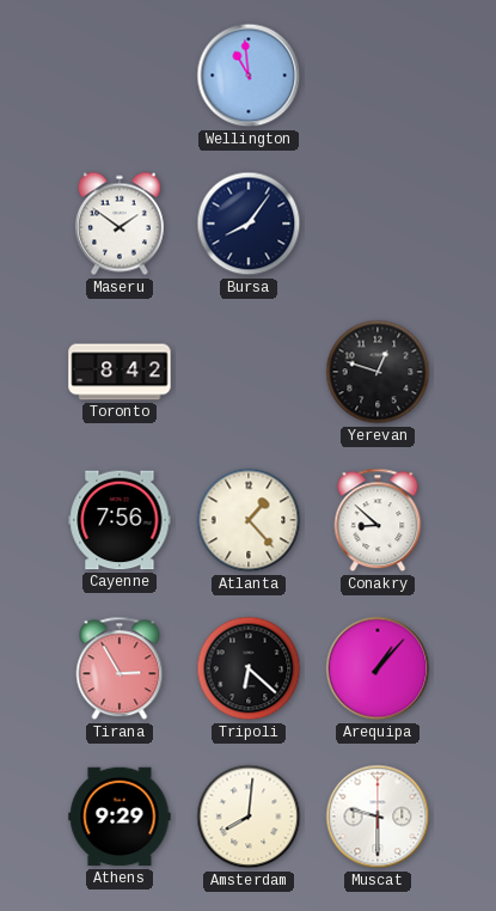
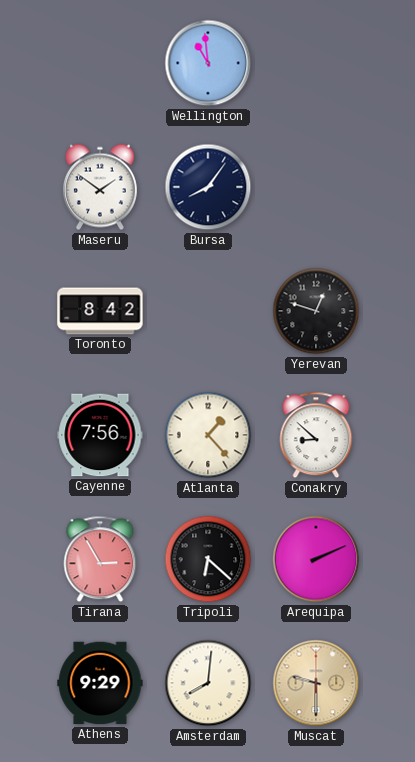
Arequipa: 1:07 -> 2:11 (316, 559)
Muscat dial: white -> champagne (316, 683)
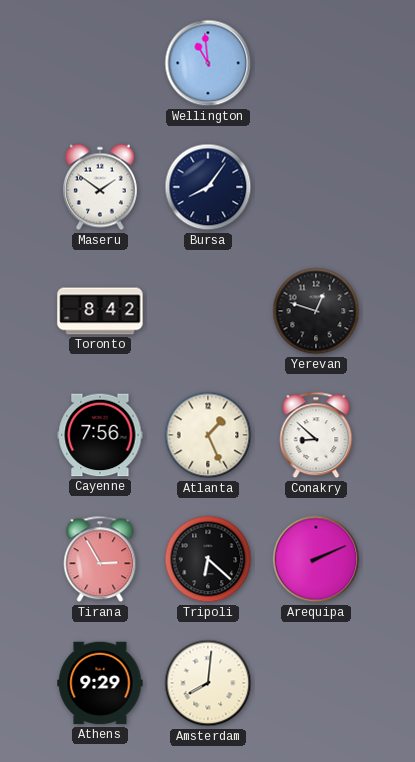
Atlanta: 1:23 -> 1:26 (208, 435)
Muscat: 9:30 -> none (316, 683)
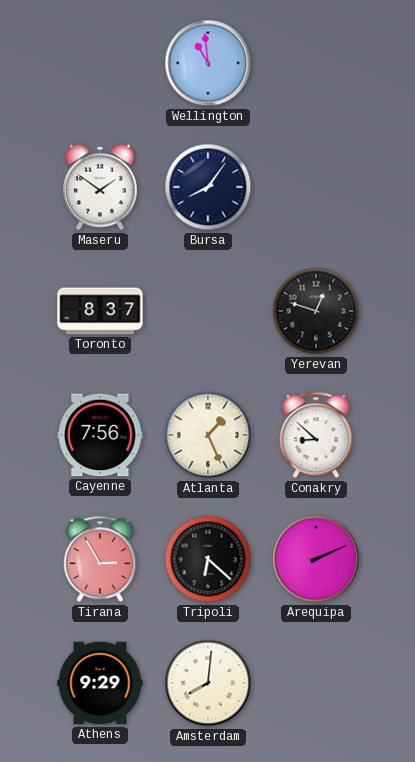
Toronto: 8:42 -> 8:37 (100, 311)
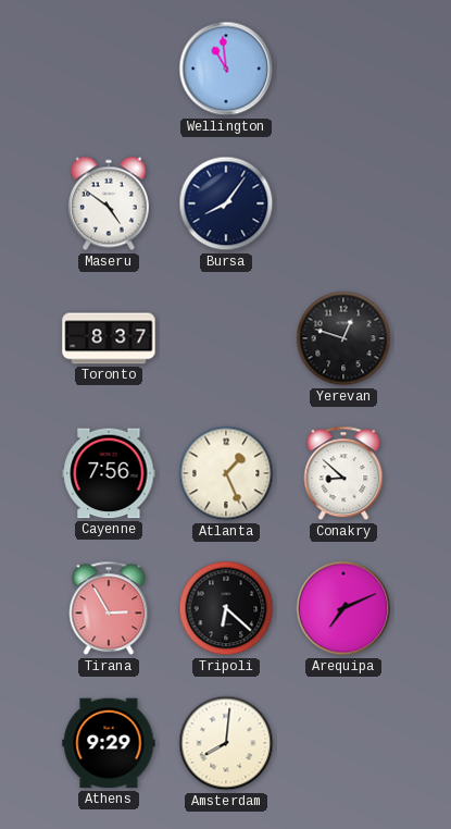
Maseru: 1:51 -> 4:51 (109, 203)
Arequipa: 2:11 -> 7:11 (343, 608)
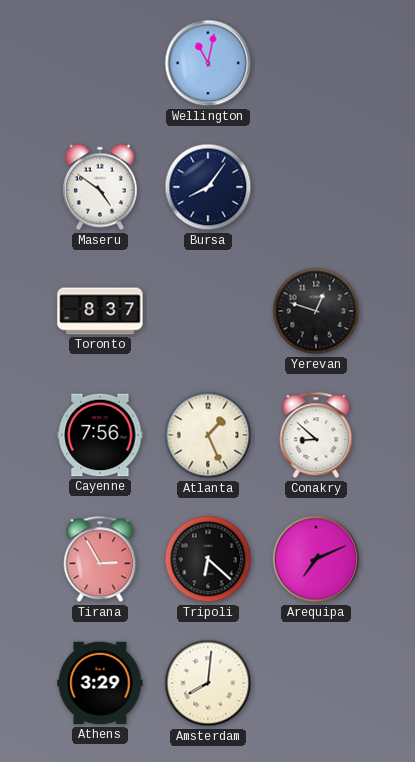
Wellington: 10:59 -> 11:02 (208, 63)
Athens: 9:29 -> 3:29 (100, 683)
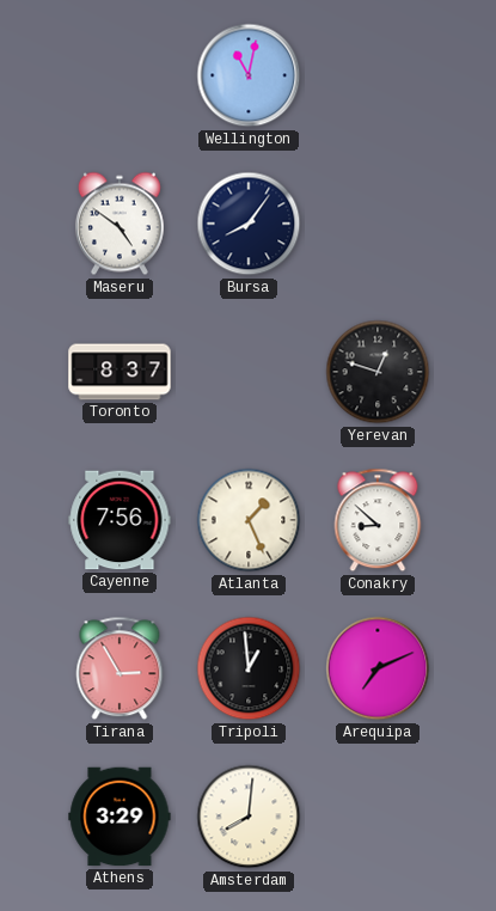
Tripoli: 6:22 -> 12:59 (249, 668)
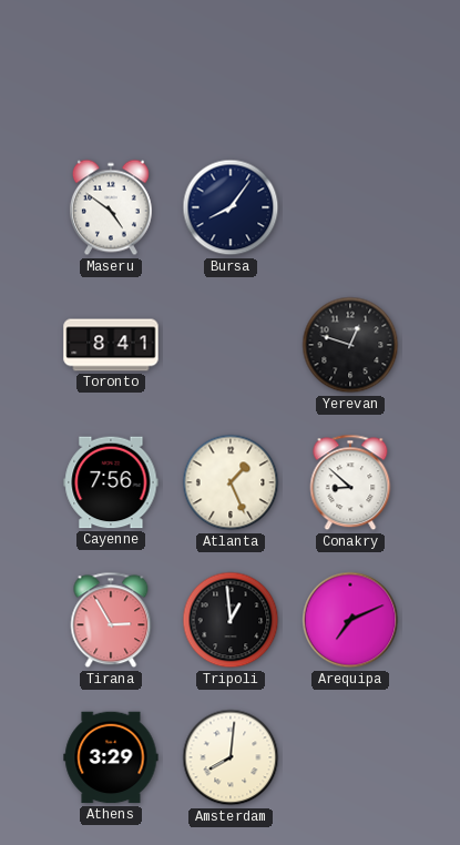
Wellington: 11:02 -> none (249, 75)
Toronto: 8:37 -> 8:41 (111, 345)
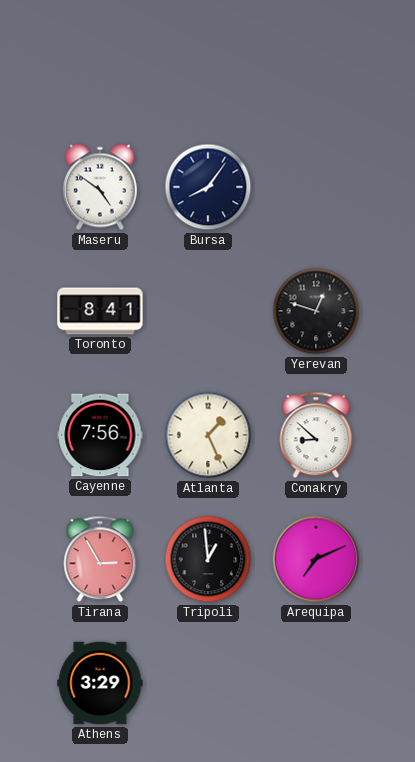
Amsterdam: 8:01 -> none (231, 757)
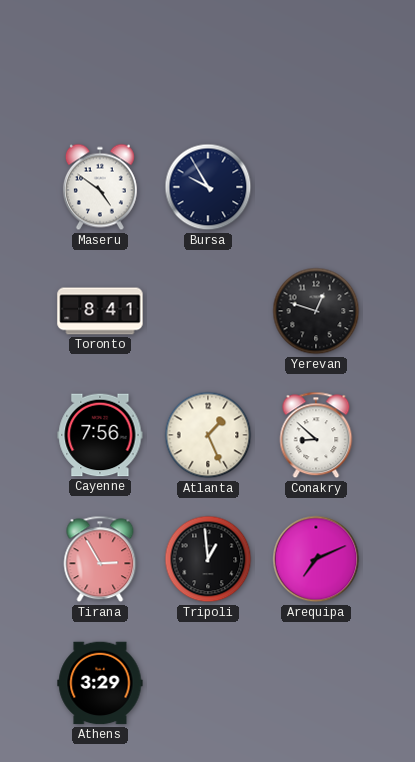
Bursa: 8:06 -> 9:55 (208, 187)
